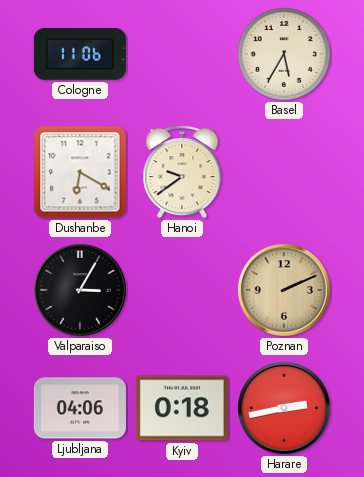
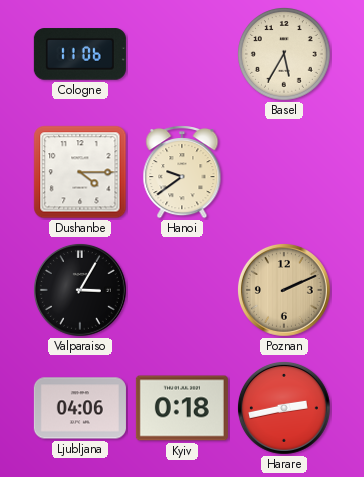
Dushanbe: 6:20 -> 4:15 (80, 172)
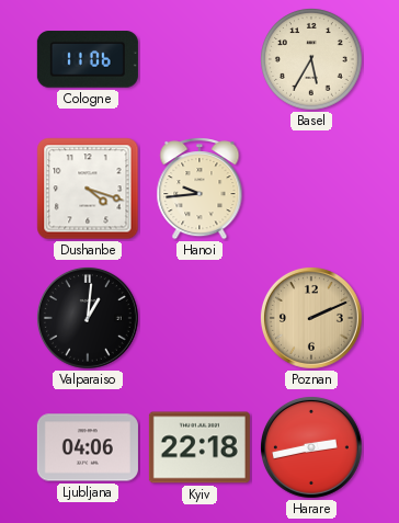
Dushanbe: 4:15 -> 4:18 (88, 189)
Hanoi: 9:39 -> 9:44 (200, 190)
Valparaiso: 3:05 -> 1:01 (88, 318)
Kyiv: 0:18 -> 22:18 (200, 447)
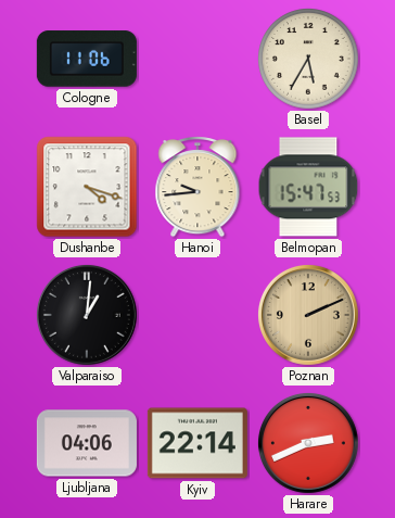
Belmopan: none -> 15:47 (308, 187)
Kyiv: 22:18 -> 22:14 (197, 443)
Harare: 2:43 -> 2:41 (308, 443)
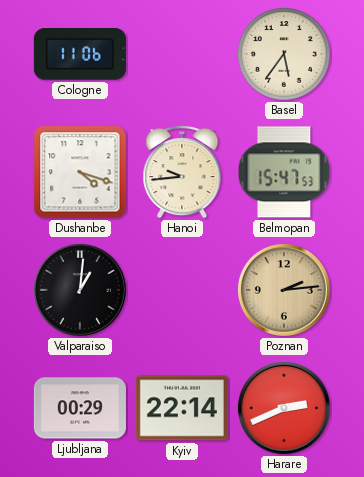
Basel: 5:35 -> 5:36 (285, 55)
Poznan: 2:11 -> 2:14 (284, 290)
Ljubljana: 04:06 -> 00:29 (80, 408)
